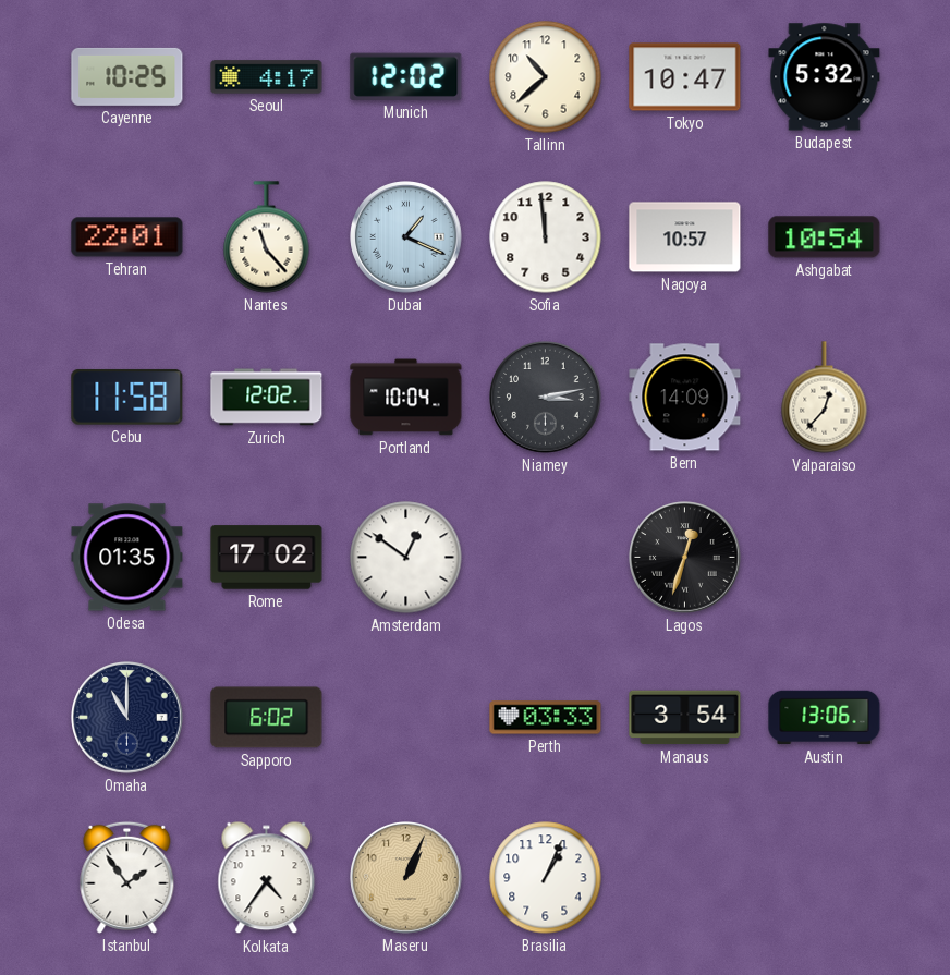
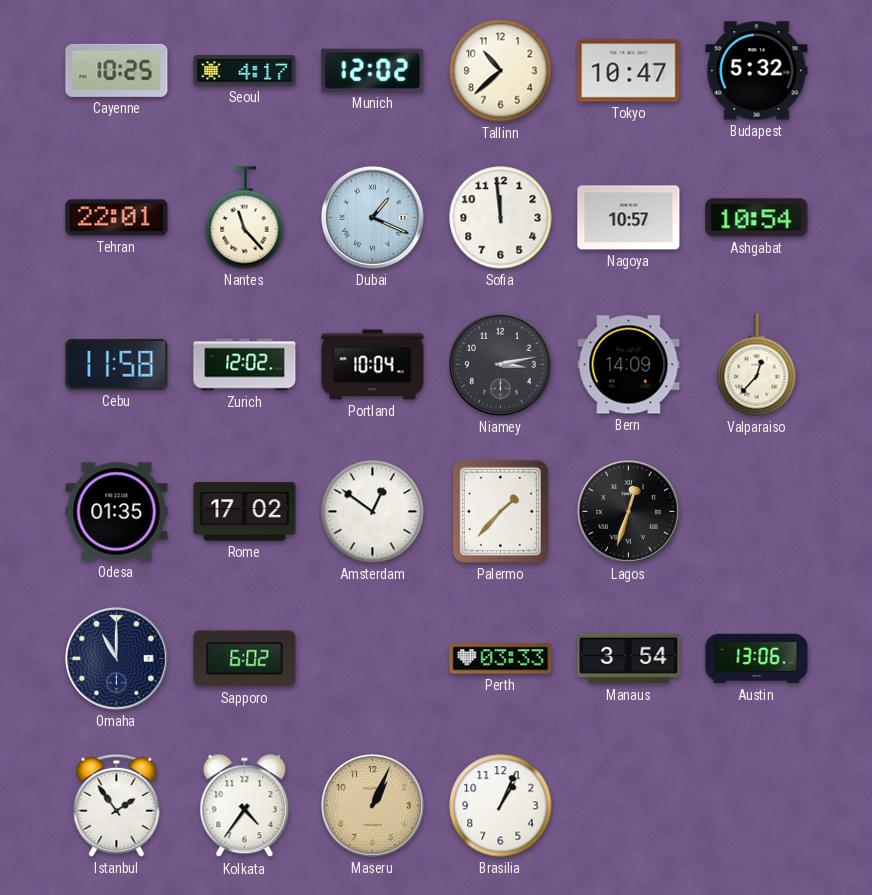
Palermo: none -> 1:37 (500, 511)
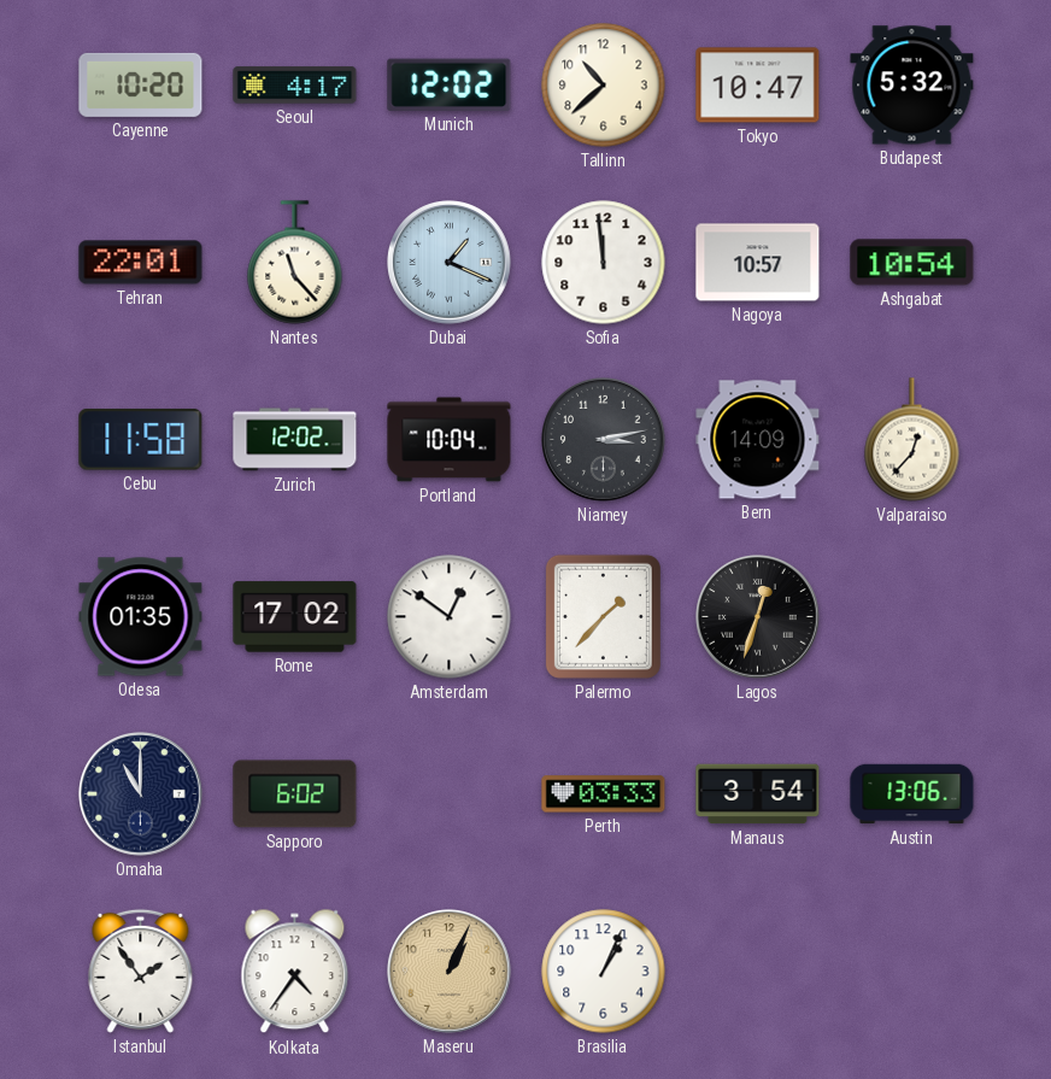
Cayenne: 10:25 -> 10:20 (141, 84)
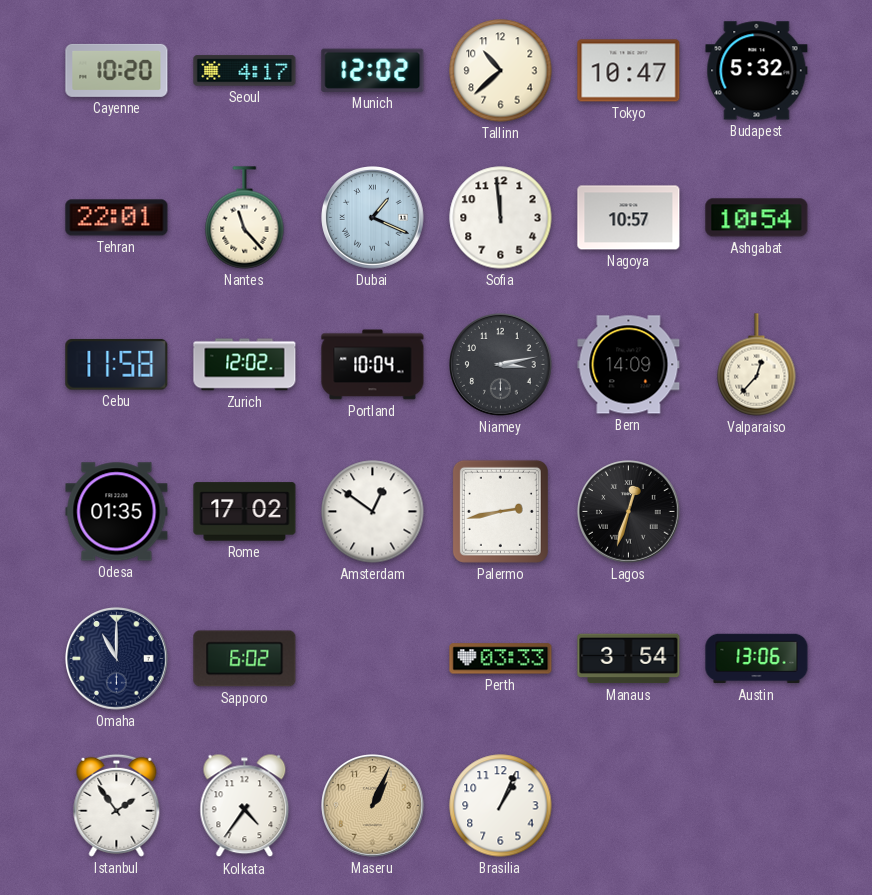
Palermo: 1:37 -> 2:43 (500, 511)
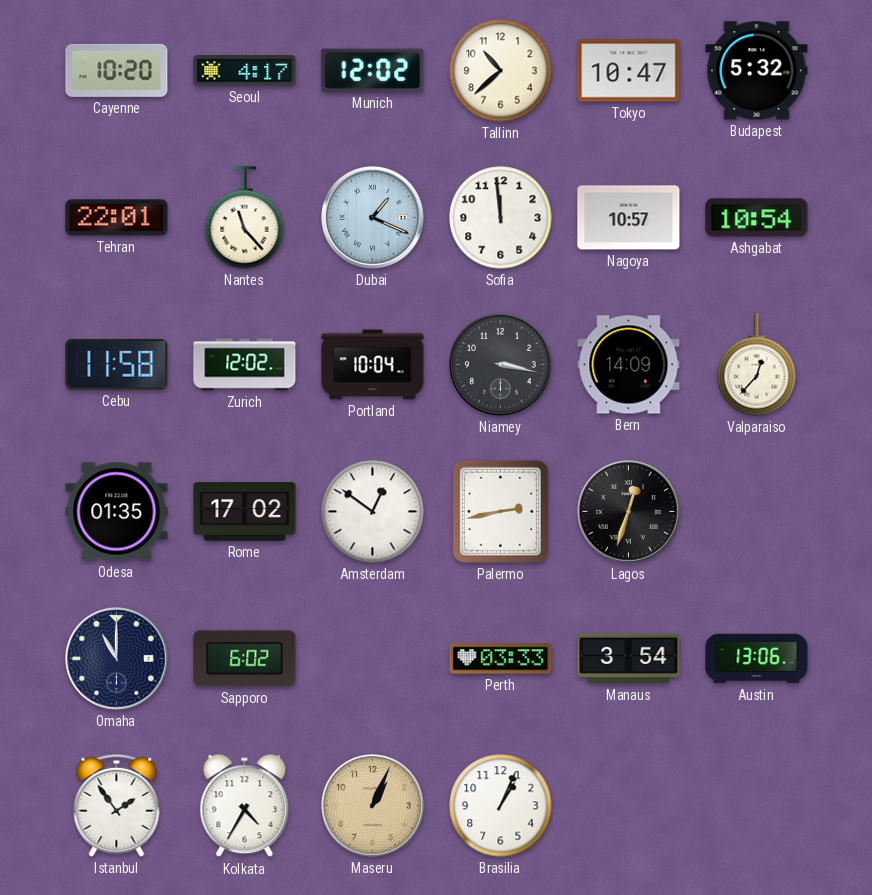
Niamey: 3:13 -> 3:17 (501, 365)
Kolkata: 4:36 -> 4:35 (245, 806)
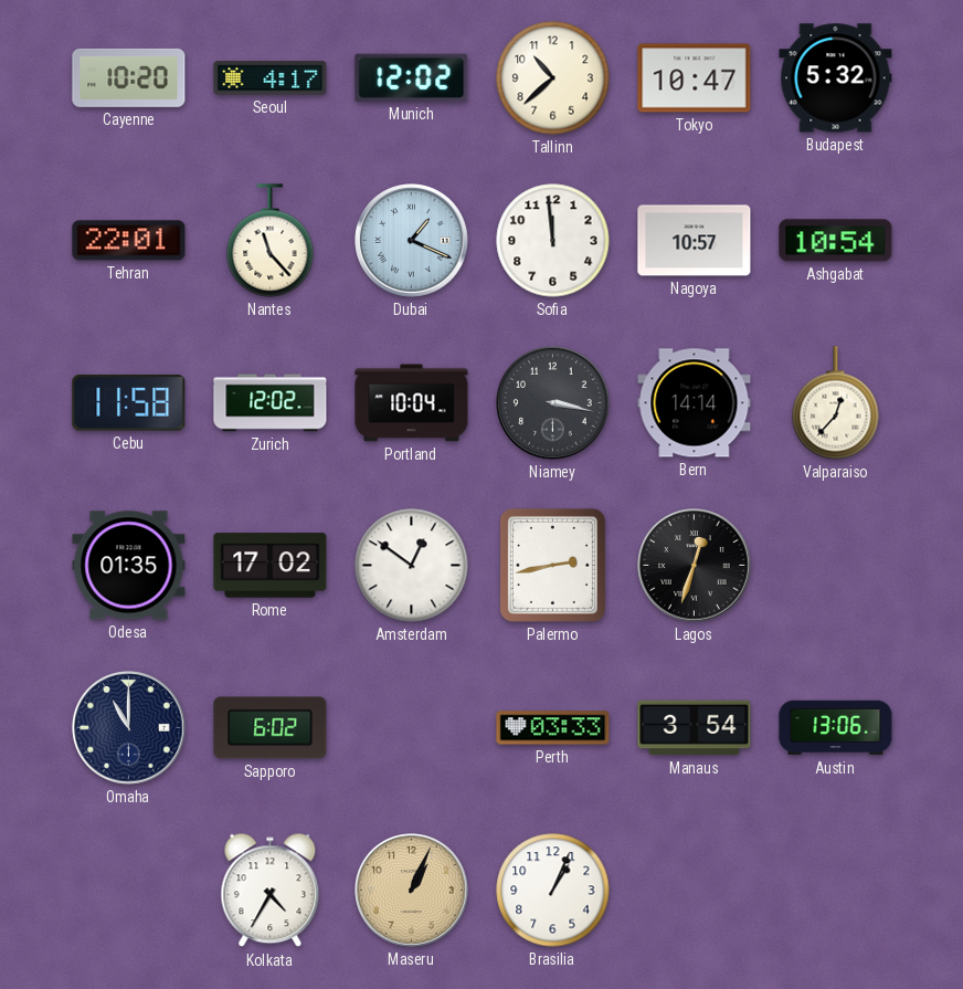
Bern: 14:09 -> 14:14 (695, 403)
Istanbul: 1:54 -> none (117, 805)
